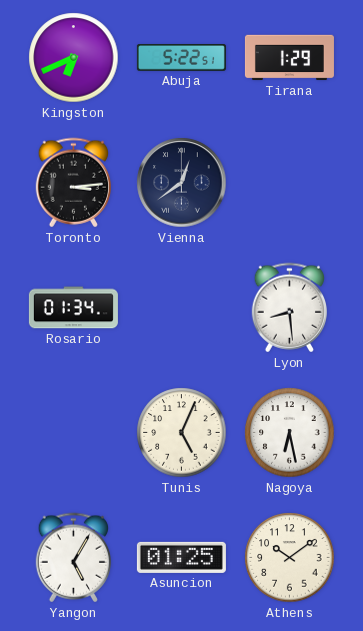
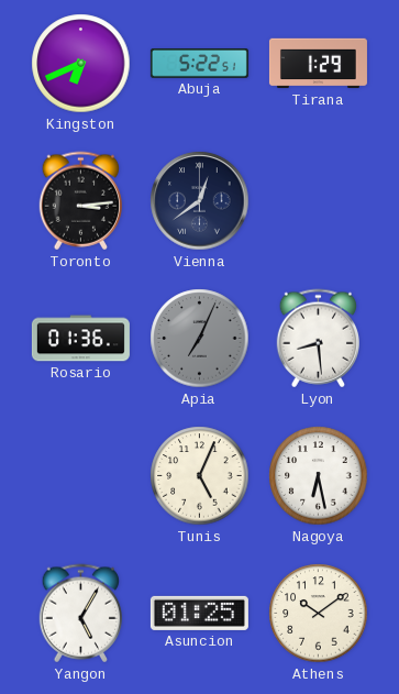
Rosario: 01:34 -> 01:36 (80, 339)
Apia: none -> 7:04 (200, 339)
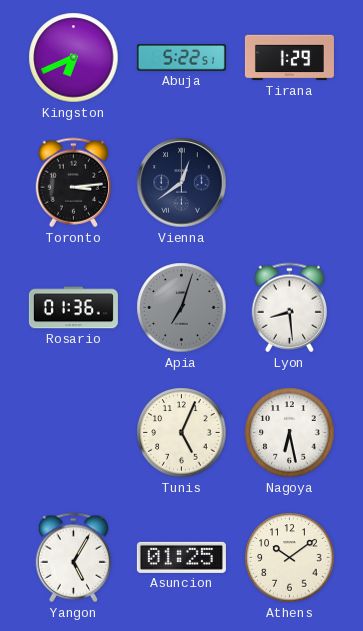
Apia: 7:04 -> 7:03 (182, 308)
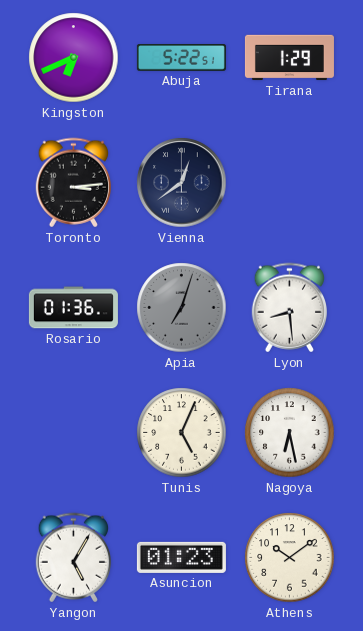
Asuncion: 01:25 -> 01:23 (181, 557)
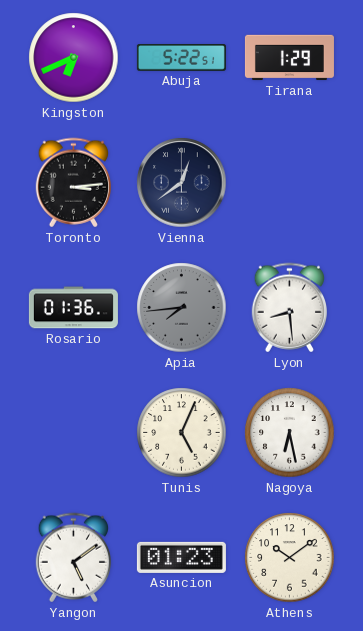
Apia: 7:03 -> 7:44 (182, 308)
Yangon: 5:05 -> 5:09 (73, 558)
